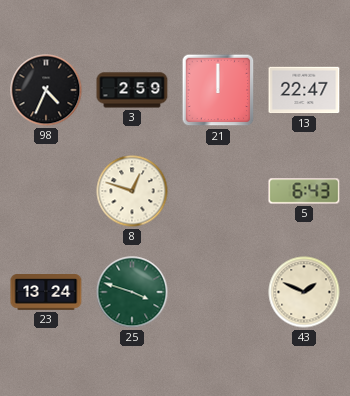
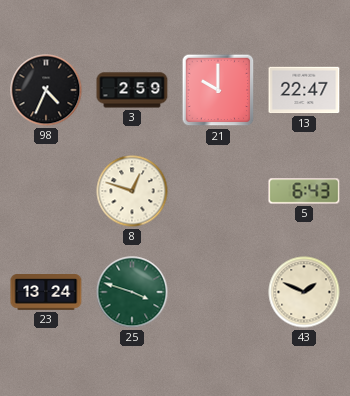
21: 12:00 -> 10:00 (218, 90)
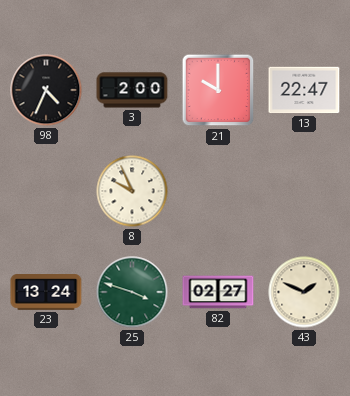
3: 2:59 -> 2:00 (132, 90)
8: 12:48 -> 9:56 (132, 191)
5: 6:43 -> none (304, 191)
82: none -> 02:27 (218, 292)
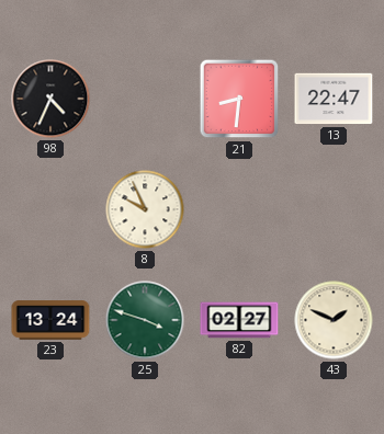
3: 2:00 -> none (132, 90)
21: 10:00 -> 8:31 (239, 99)
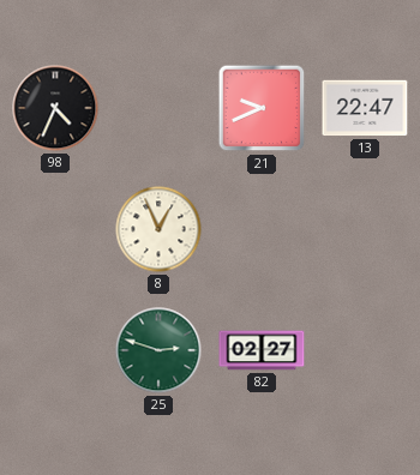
21: 8:31 -> 9:41 (262, 108)
8: 9:56 -> 12:56 (158, 229)
23: 13:24 -> none (50, 320)
25: 3:48 -> 2:48 (158, 350)
43: 1:49 -> none (334, 320)
